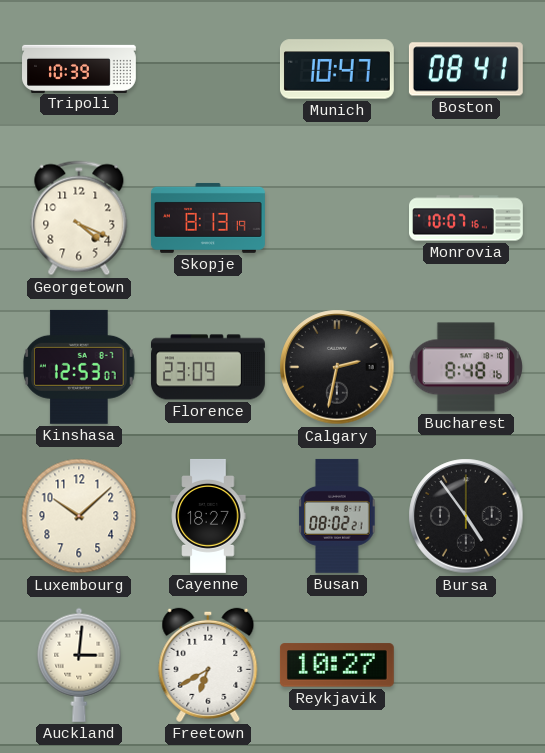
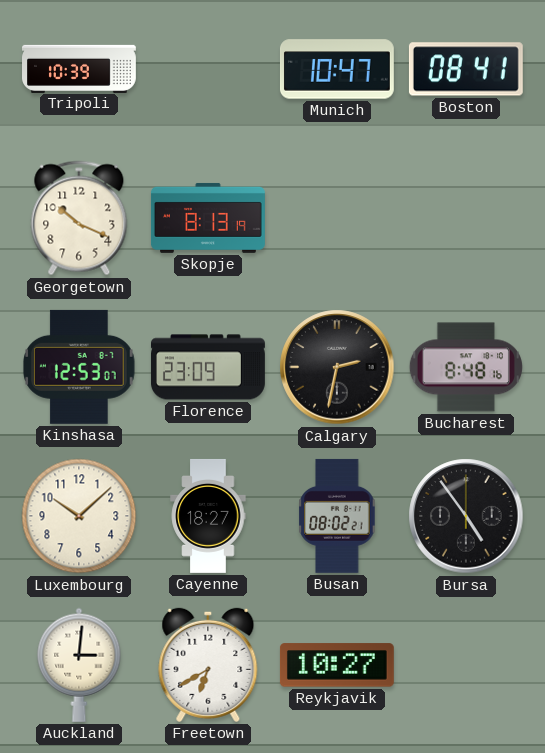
Georgetown: 4:19 -> 10:19 (79, 218)
Monrovia: 10:07 -> none (467, 218)
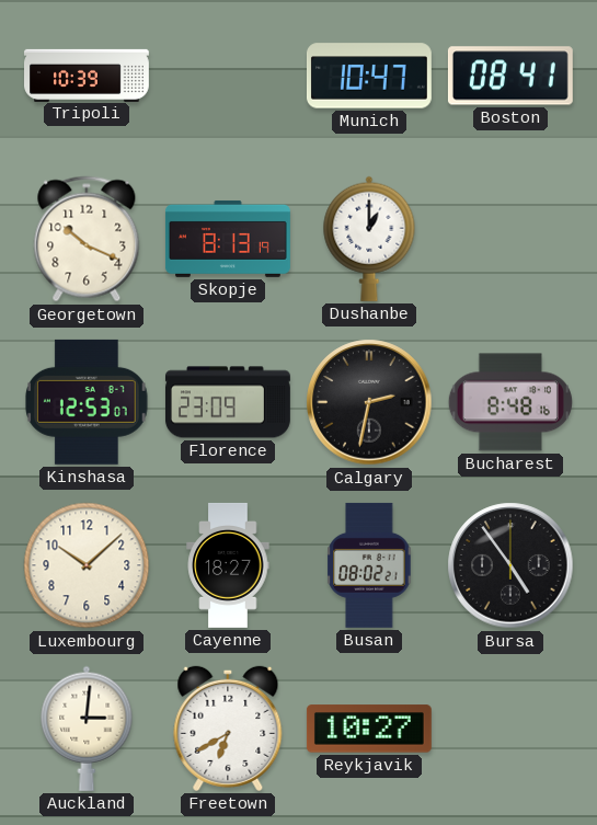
Dushanbe: none -> 1:00 (369, 239)
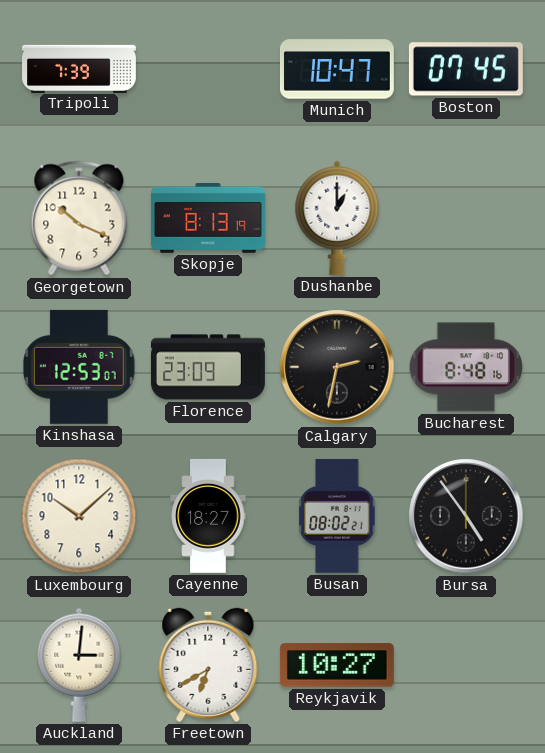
Tripoli: 10:39 -> 7:39 (80, 68)
Boston: 08:41 -> 07:45 (466, 69)
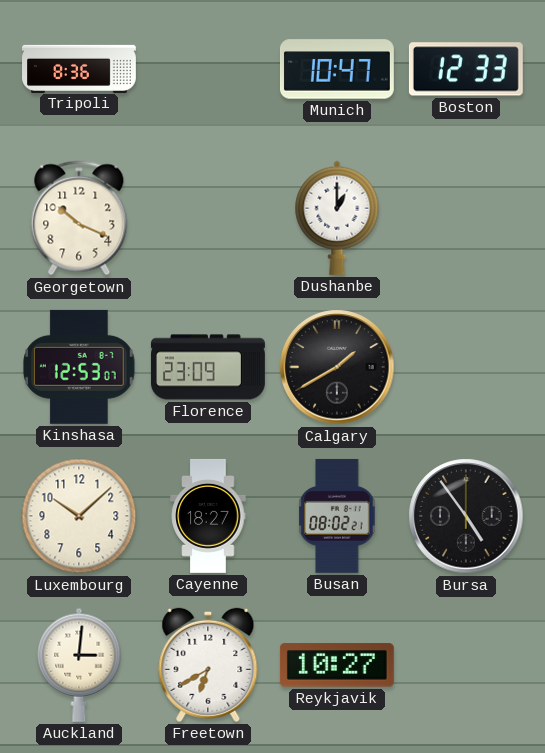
Tripoli: 7:39 -> 8:36 (80, 68)
Boston: 07:45 -> 12:33 (466, 69)
Skopje: 8:13 -> none (208, 218)
Calgary: 2:32 -> 1:40 (337, 367)
Bucharest: 8:48 -> none (466, 367)
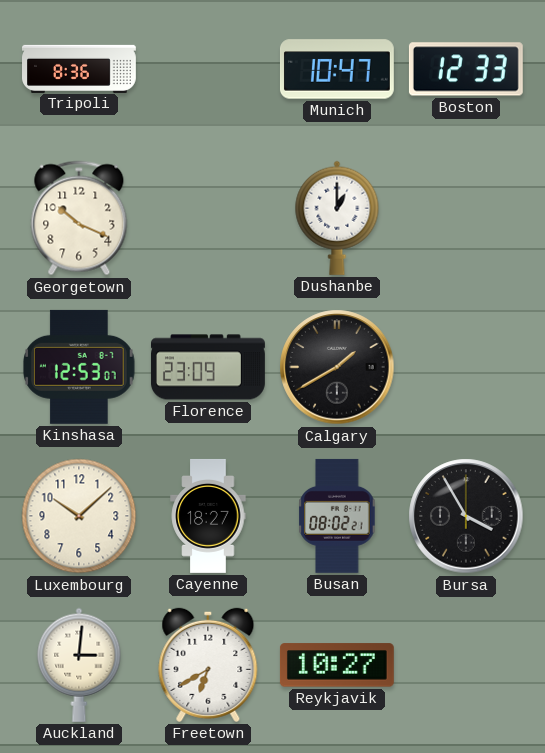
Bursa: 4:54 -> 3:55 (466, 516)
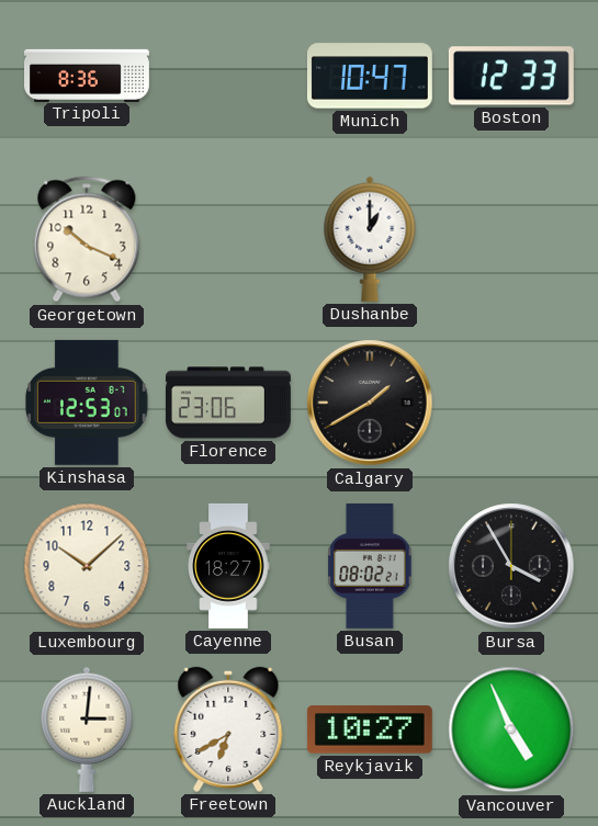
Florence: 23:09 -> 23:06 (228, 403)
Vancouver: none -> 4:56 (511, 729)
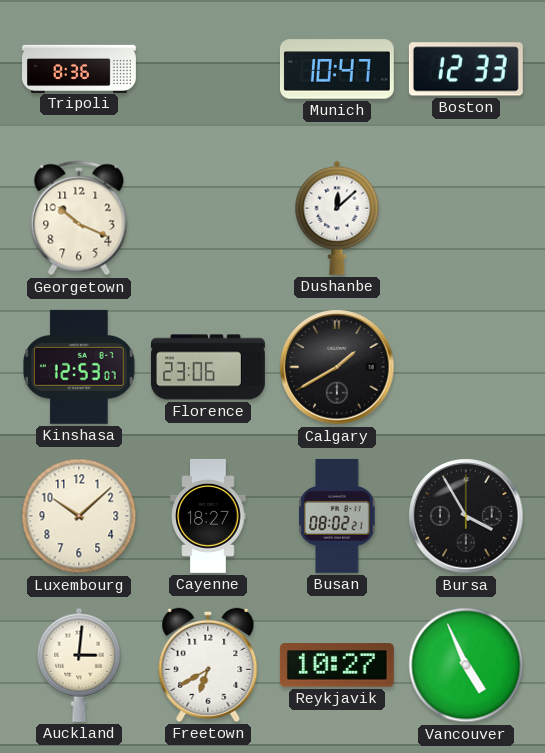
Dushanbe: 1:00 -> 12:08 (337, 218)
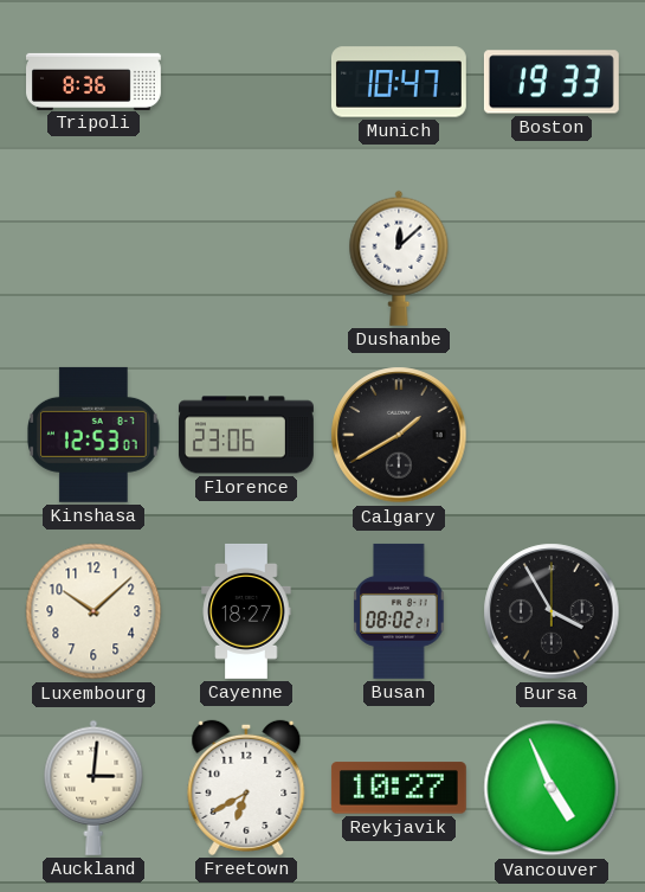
Boston: 12:33 -> 19:33 (552, 82)
Georgetown: 10:19 -> none (79, 218)
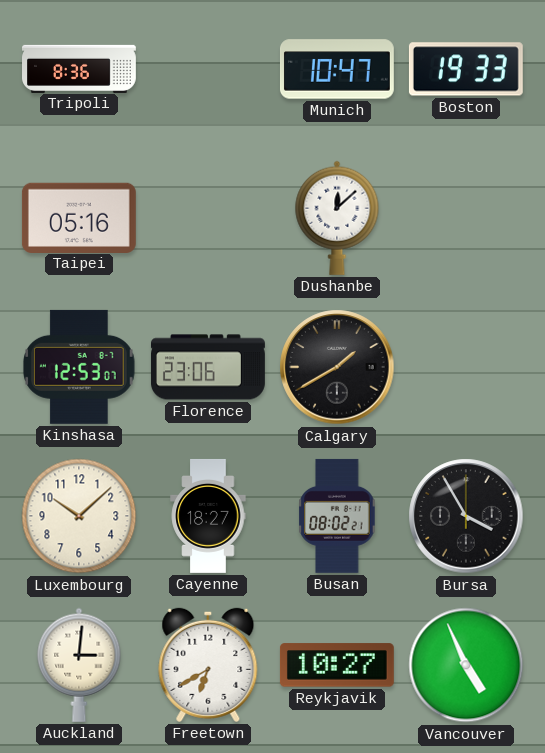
Taipei: none -> 05:16 (79, 217)
